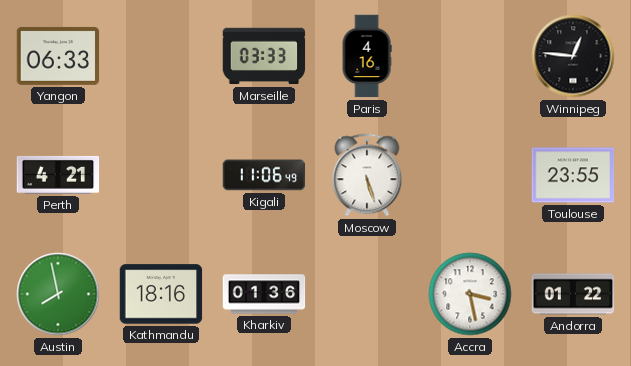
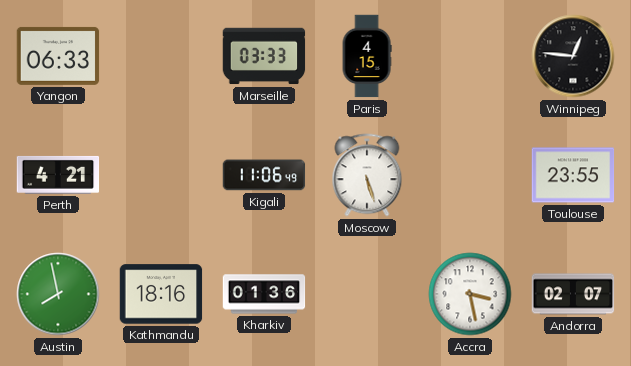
Paris: 4:16 -> 4:15 (367, 56)
Andorra: 01:22 -> 02:07 (573, 294)
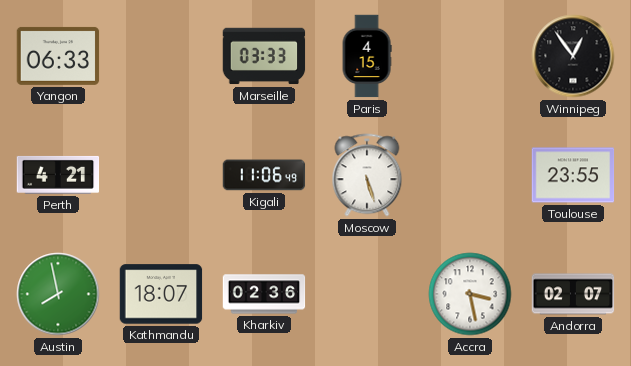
Winnipeg: 12:46 -> 12:54 (573, 56)
Kathmandu: 18:16 -> 18:07 (161, 294)
Kharkiv: 01:36 -> 02:36 (264, 294)
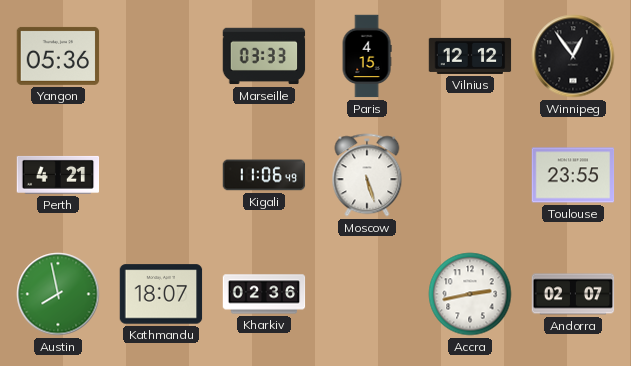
Yangon: 06:33 -> 05:36 (58, 56)
Vilnius: none -> 12:12 (470, 56)
Accra: 3:28 -> 2:43 (470, 294)
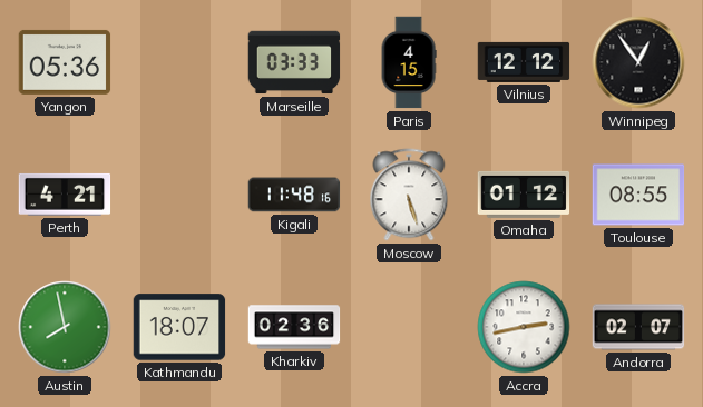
Kigali: 11:06 -> 11:48 (294, 195)
Omaha: none -> 01:12 (524, 195)
Toulouse: 23:55 -> 08:55 (638, 195)
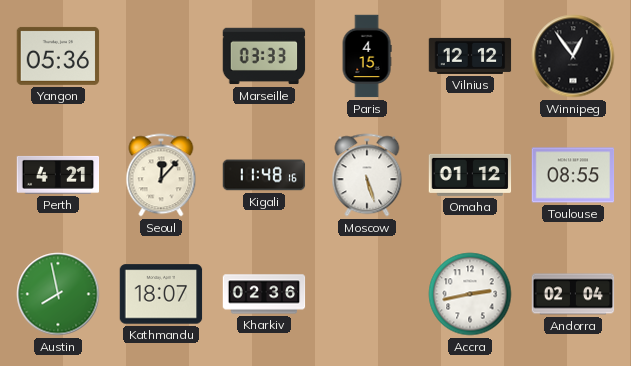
Seoul: none -> 12:07 (161, 175)
Andorra: 02:07 -> 02:04 (573, 294)
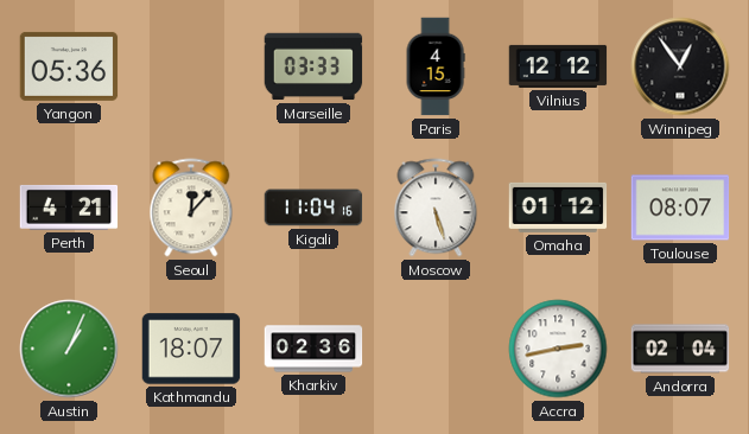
Kigali: 11:48 -> 11:04 (313, 208)
Toulouse: 08:55 -> 08:07 (680, 208)
Austin: 7:58 -> 1:04 (69, 349)
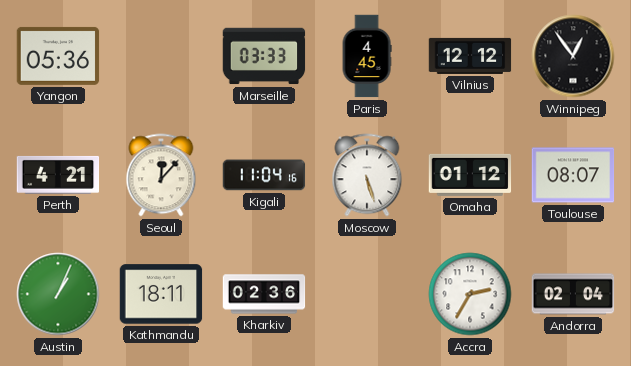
Paris: 4:15 -> 4:45 (367, 56)
Kathmandu: 18:07 -> 18:11 (161, 294)
Accra: 2:43 -> 2:35 (470, 294)
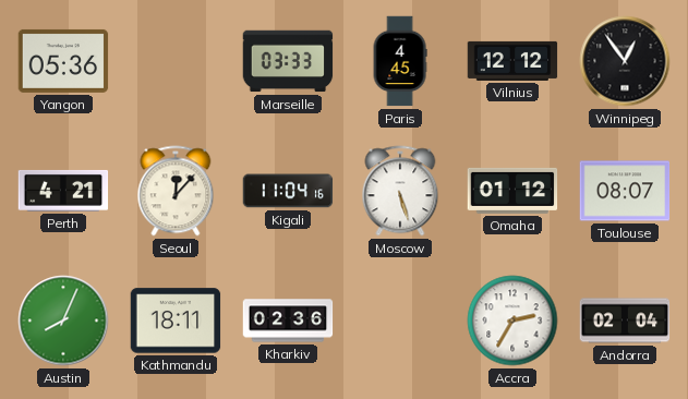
Austin: 1:04 -> 8:04 (63, 321)
